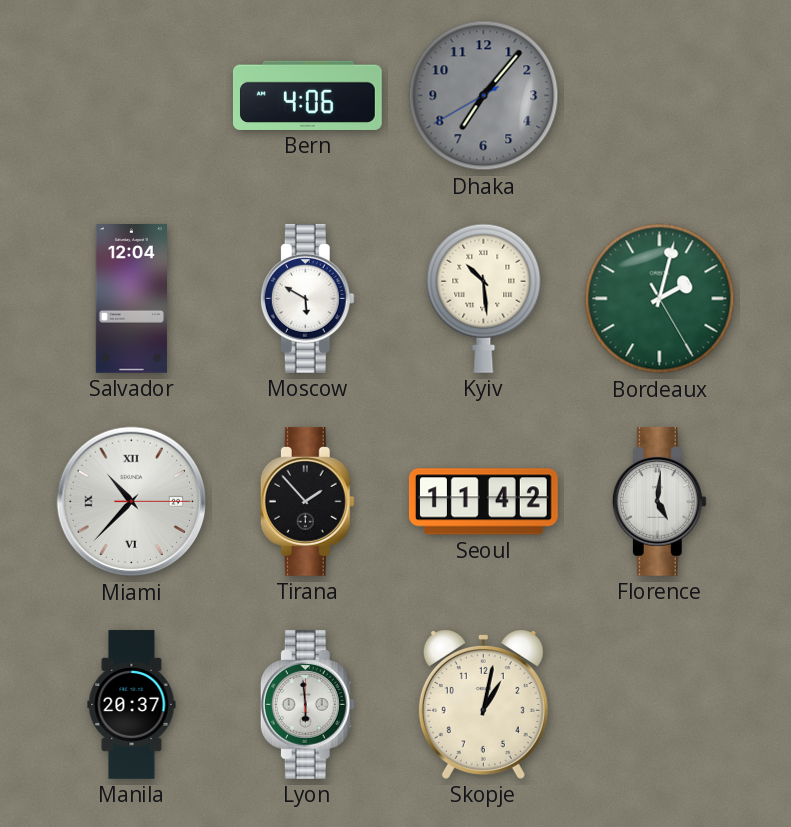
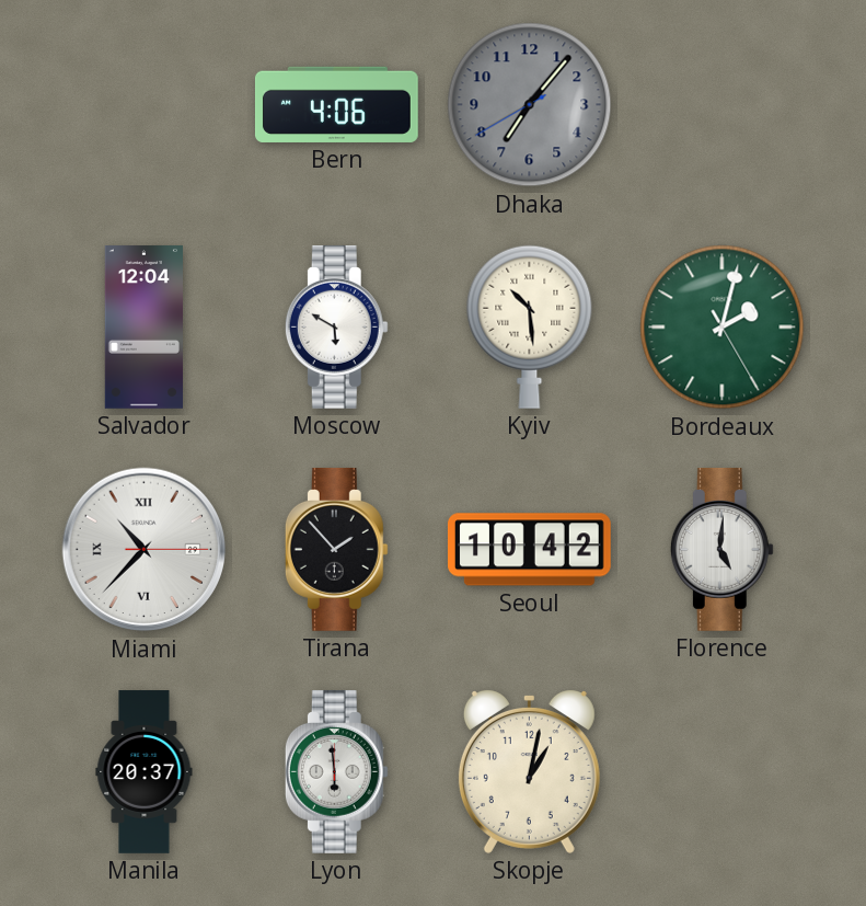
Seoul: 11:42 -> 10:42 (529, 550)
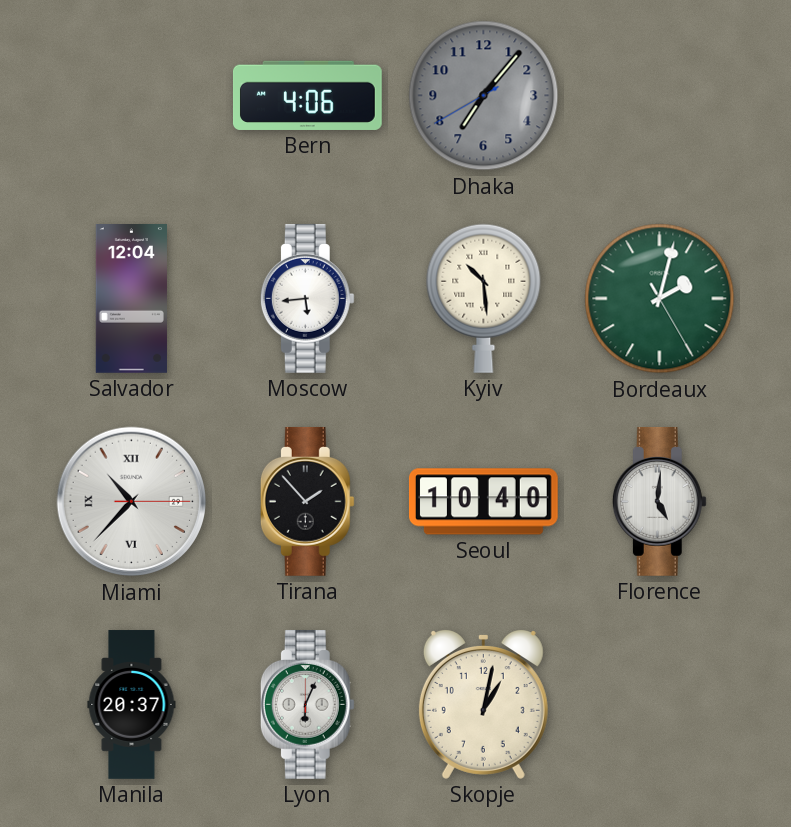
Moscow: 5:50 -> 5:44 (307, 298)
Seoul: 10:42 -> 10:40 (483, 502)
Lyon: 5:59 -> 6:04 (307, 704)
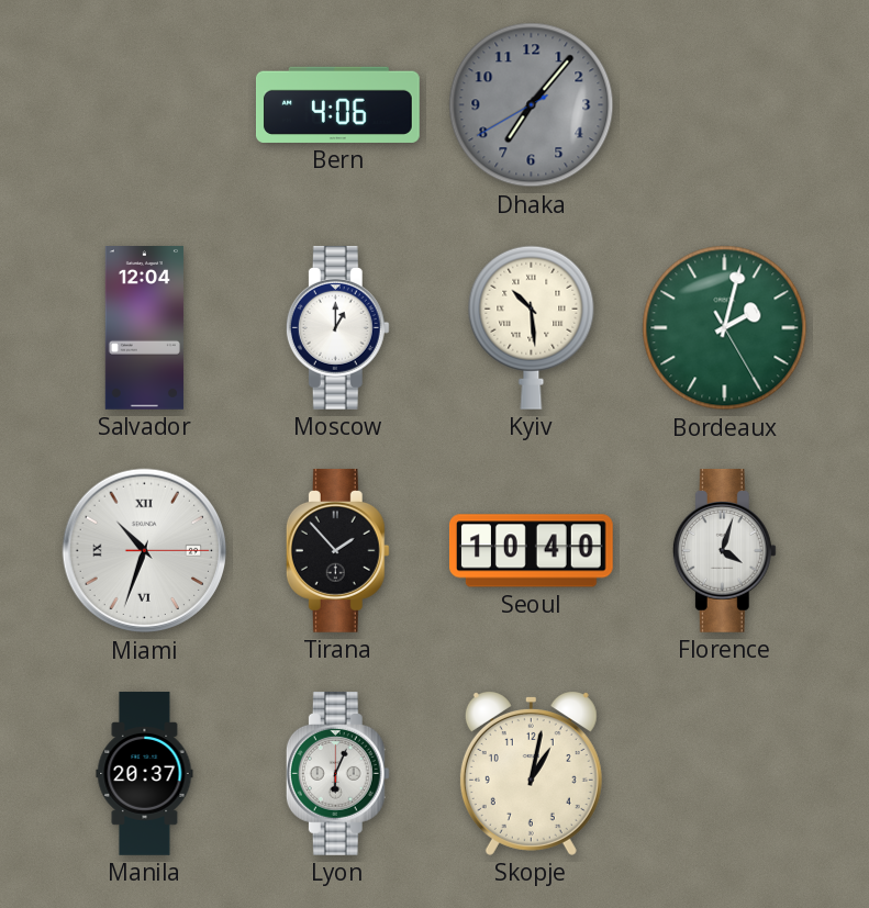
Moscow: 5:44 -> 1:00 (337, 327)
Miami: 10:37 -> 10:33 (145, 551)
Florence: 5:01 -> 4:03 (724, 550)
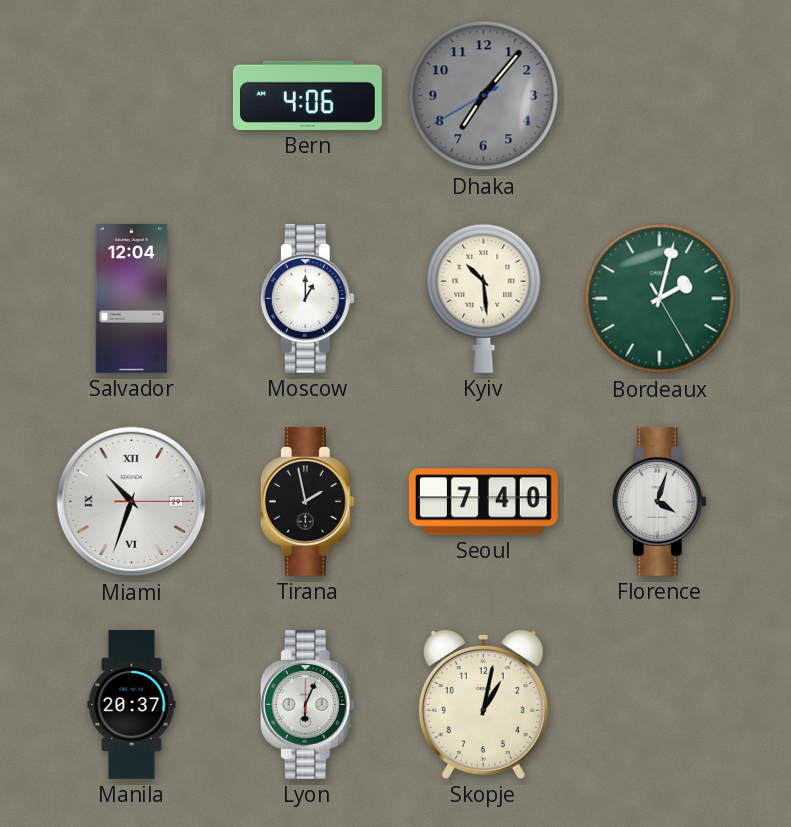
Tirana: 1:53 -> 1:58 (307, 501)
Seoul: 10:40 -> 7:40 (483, 502)
